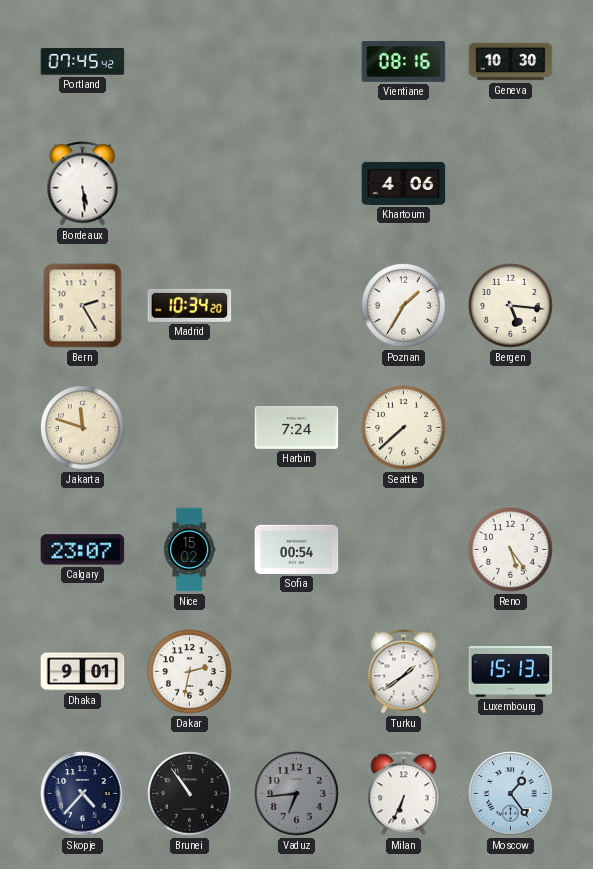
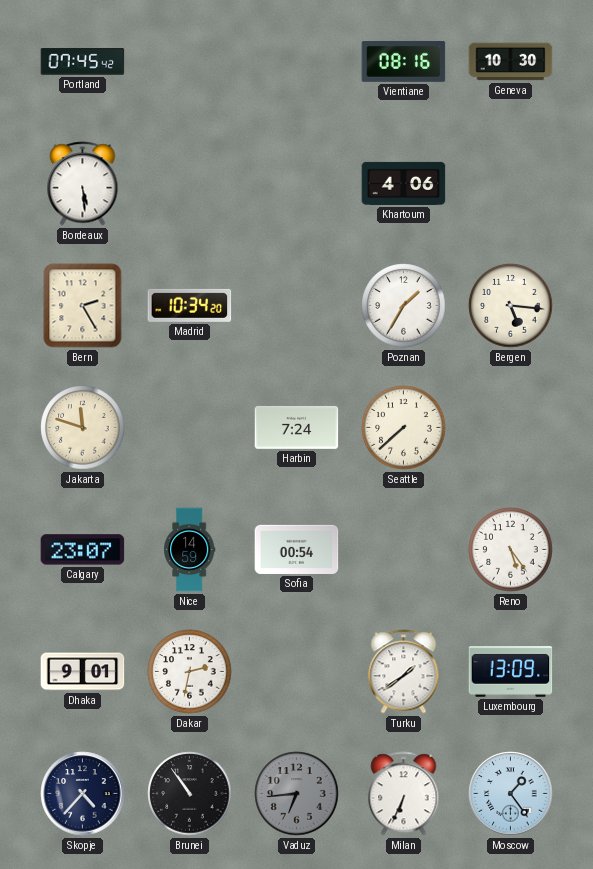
Nice: 15:02 -> 14:59 (190, 550)
Luxembourg: 15:13 -> 13:09 (511, 672)
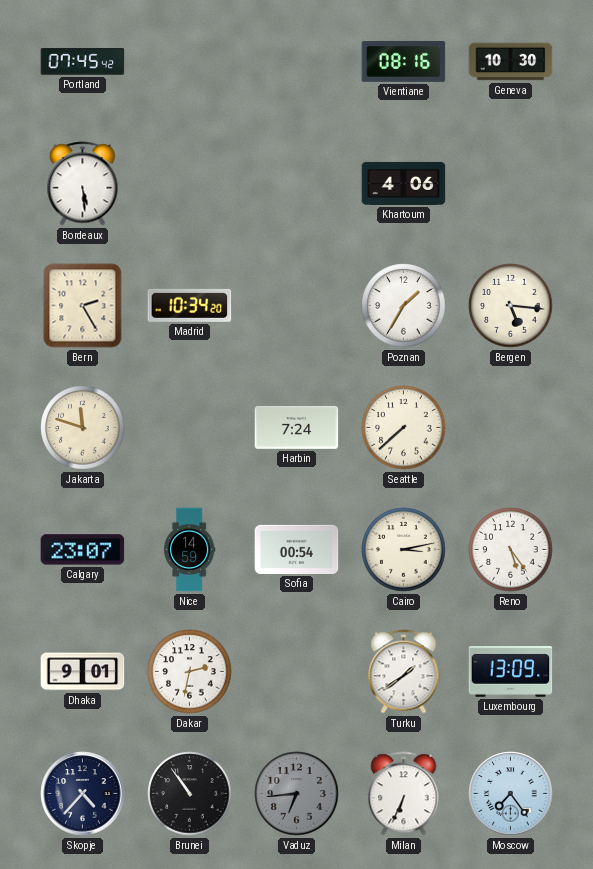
Cairo: none -> 3:13 (404, 550)
Moscow: 1:24 -> 7:24 (511, 794)
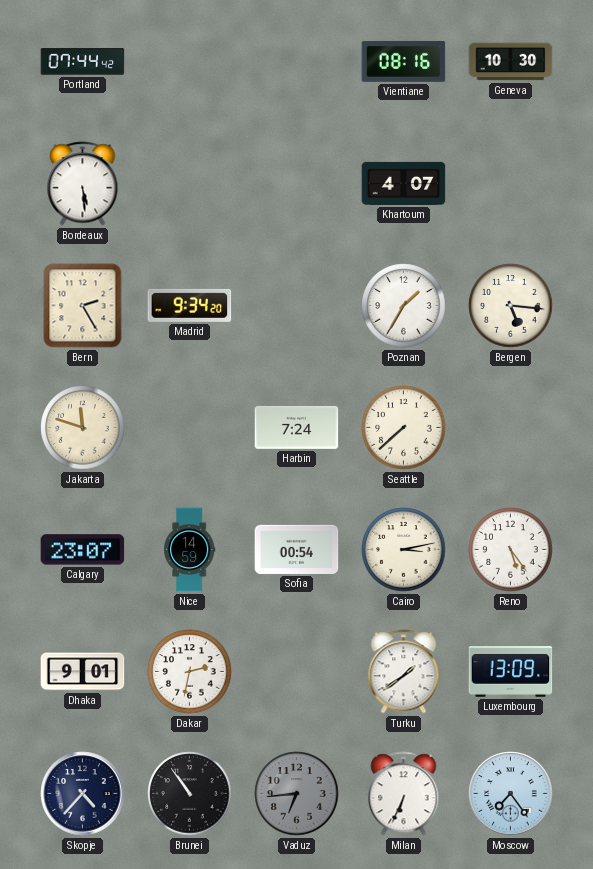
Portland: 07:45 -> 07:44 (83, 62)
Khartoum: 4:06 -> 4:07 (404, 183)
Madrid: 10:34 -> 9:34 (190, 305)
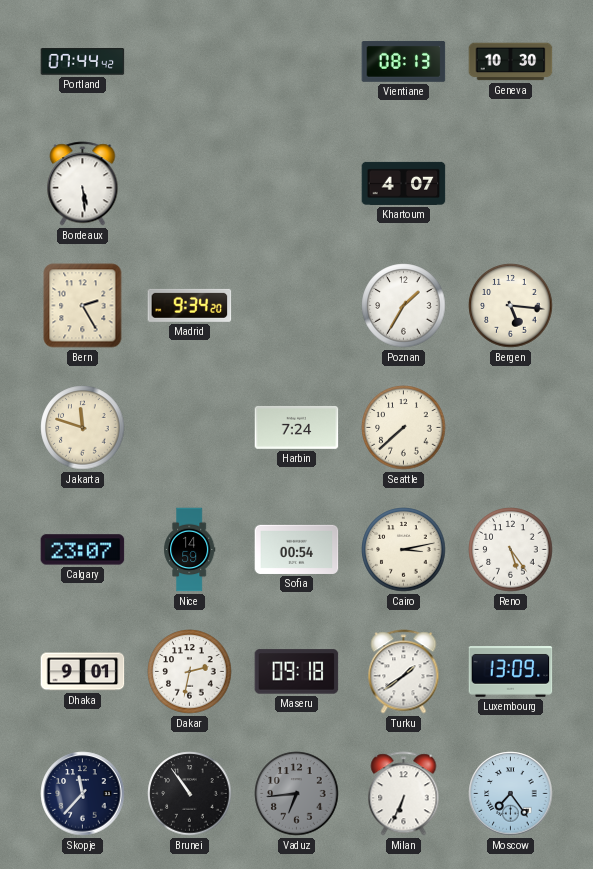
Vientiane: 08:16 -> 08:13 (404, 61)
Maseru: none -> 09:18 (297, 672)
Skopje: 4:37 -> 11:37 (83, 794)
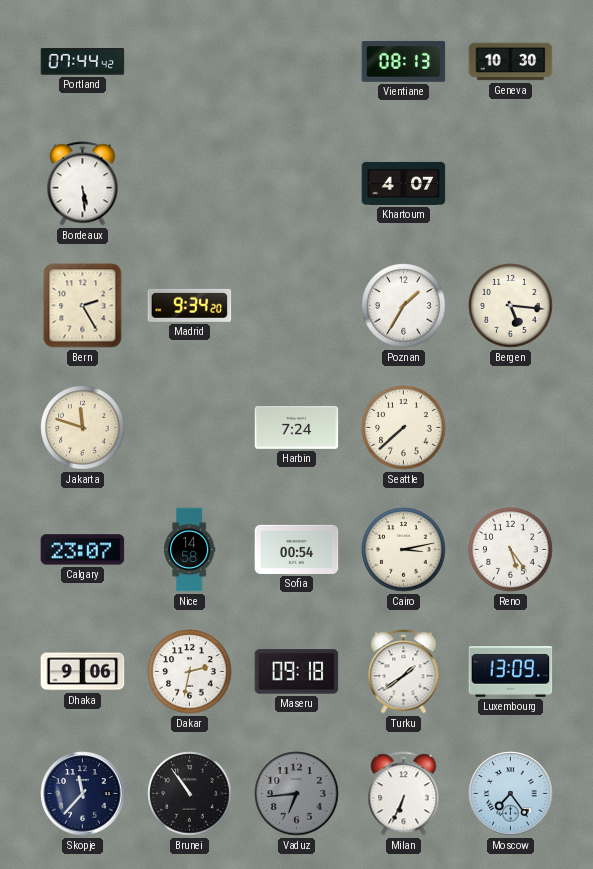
Nice: 14:59 -> 14:58 (190, 550)
Dhaka: 9:01 -> 9:06 (83, 672)
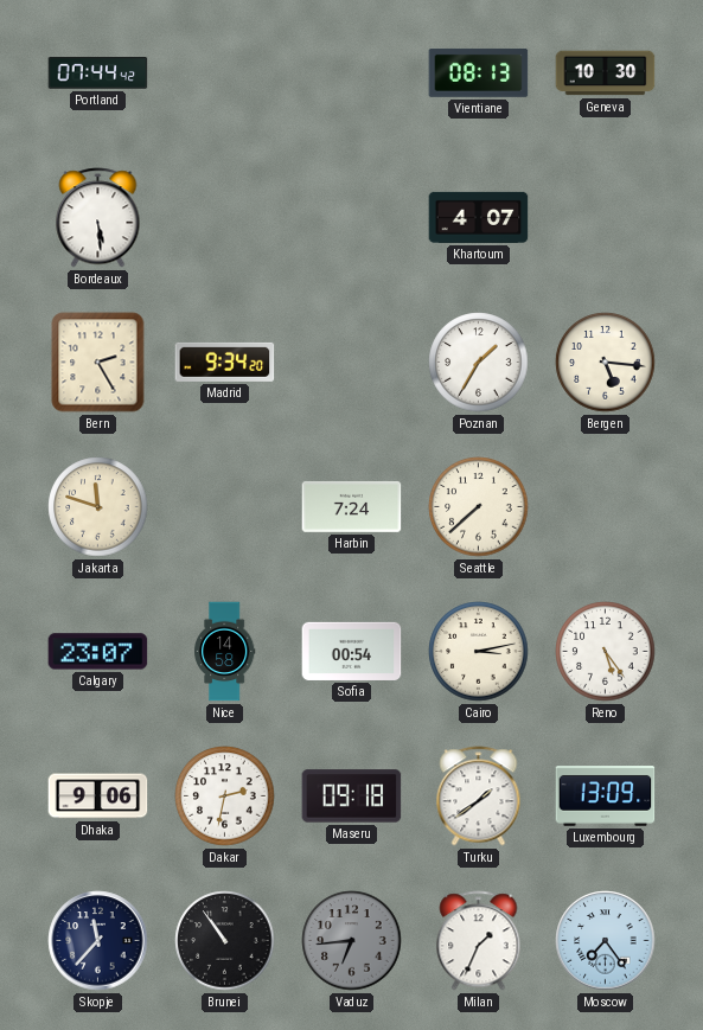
Milan: 6:34 -> 1:34 (479, 941)
